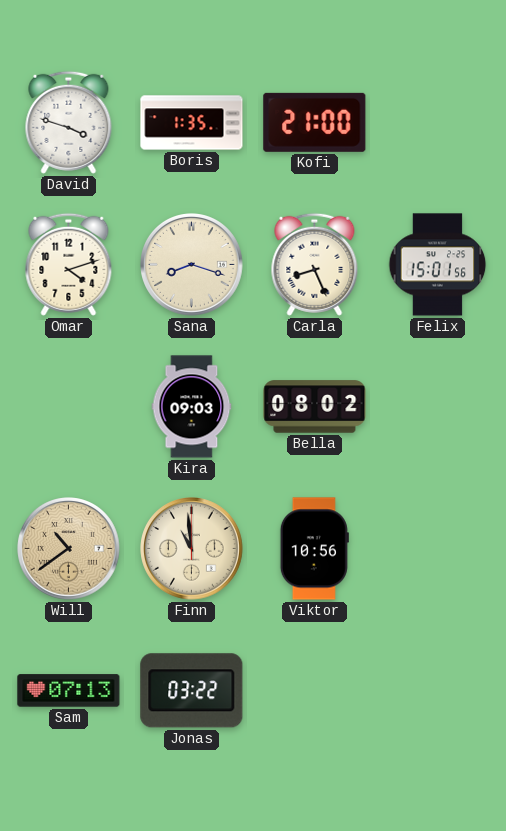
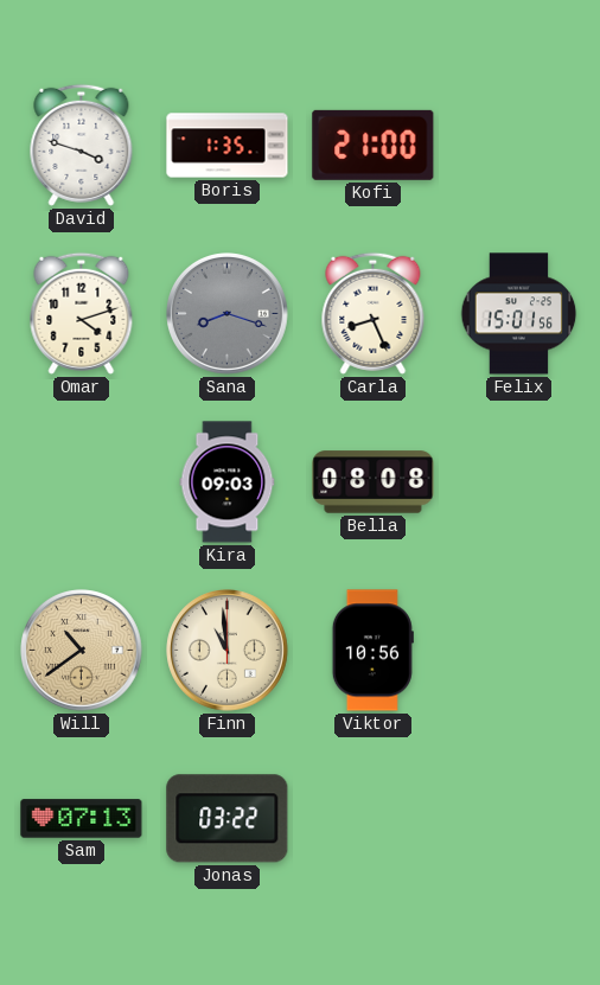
Sana dial: cream -> grey (228, 314)
Bella: 08:02 -> 08:08 (374, 482)
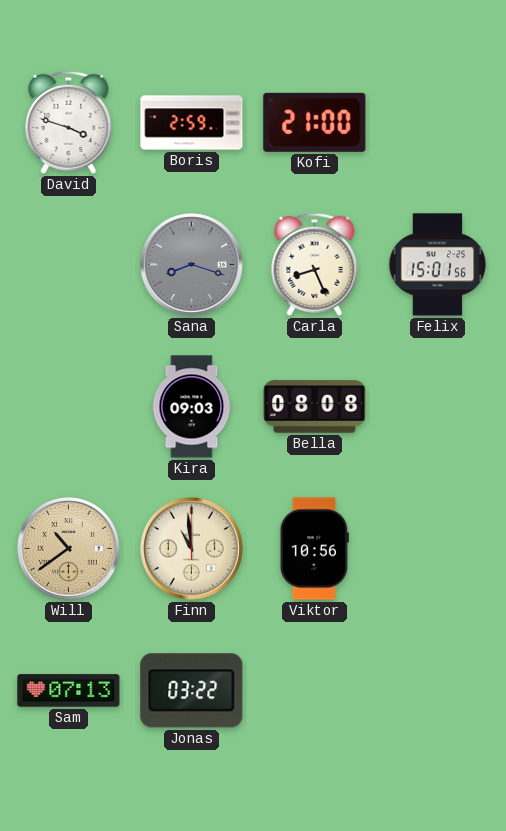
Boris: 1:35 -> 2:59 (192, 123)
Omar: 4:12 -> none (82, 313)
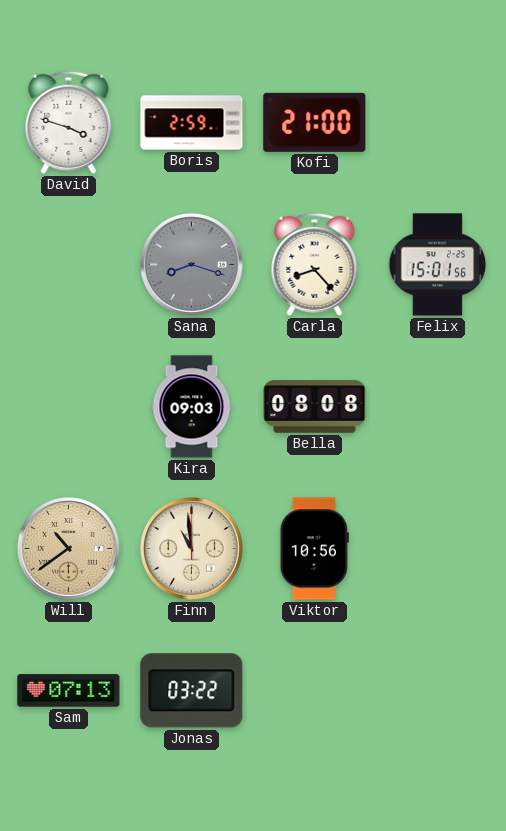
Carla: 8:26 -> 8:23 (315, 264)
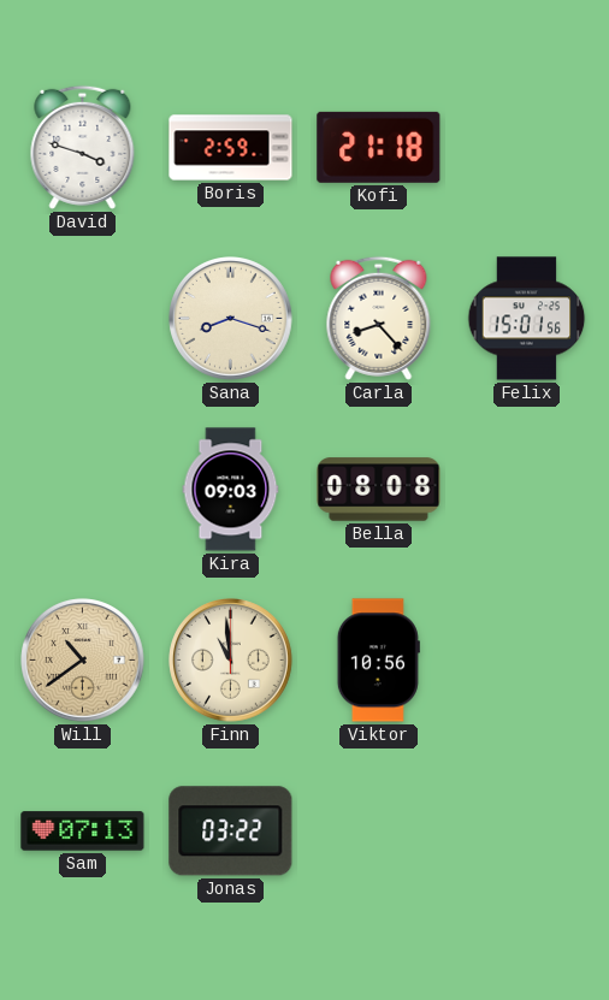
Kofi: 21:00 -> 21:18 (379, 147)
Sana dial: grey -> cream (231, 319)
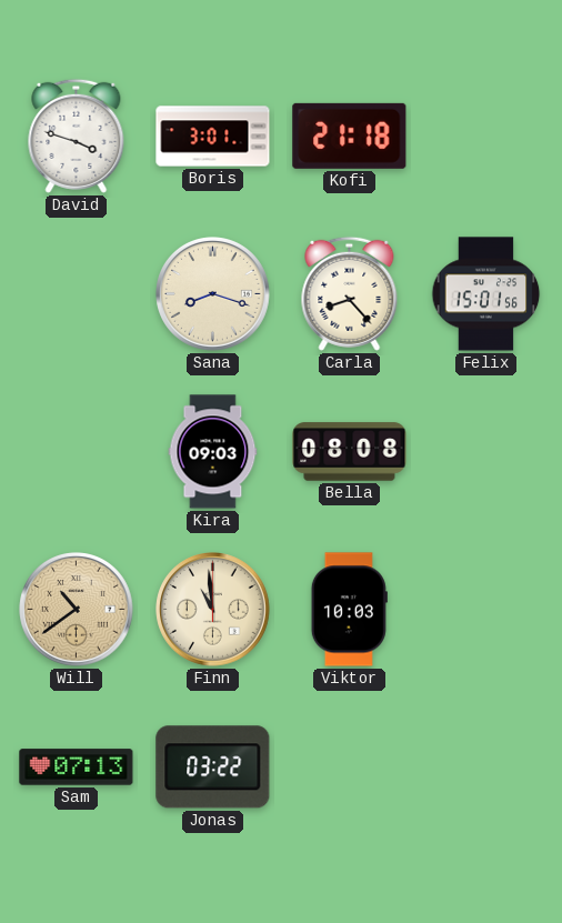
Boris: 2:59 -> 3:01 (213, 137)
Viktor: 10:56 -> 10:03 (349, 610)
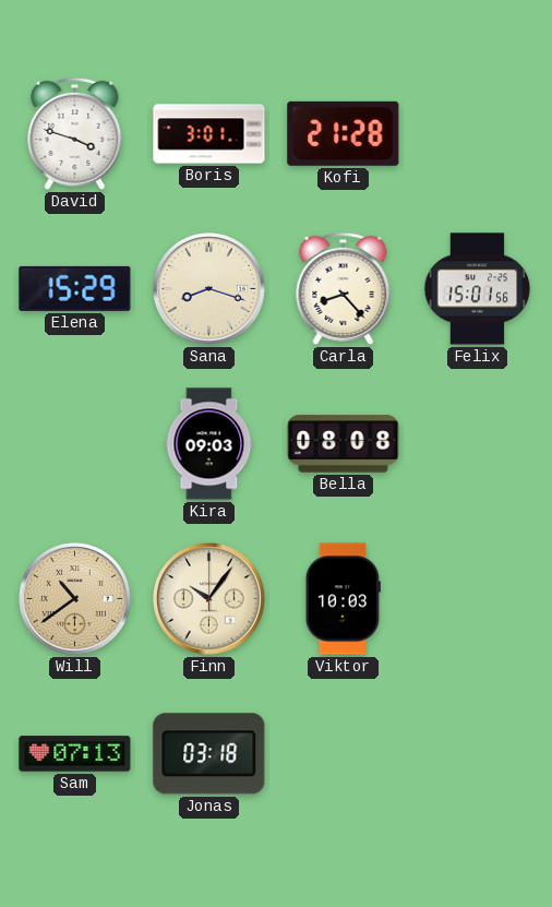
Kofi: 21:18 -> 21:28 (344, 133)
Elena: none -> 15:29 (75, 288)
Finn: 10:59 -> 10:06 (209, 599)
Jonas: 03:22 -> 03:18 (209, 754)
